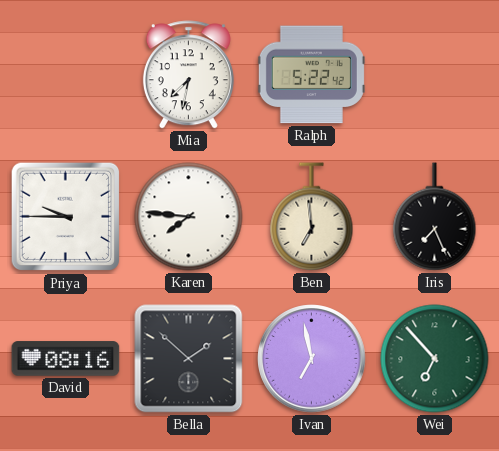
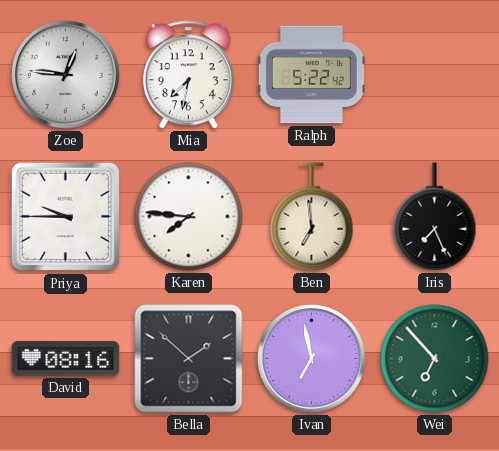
Zoe: none -> 12:46 (66, 75)
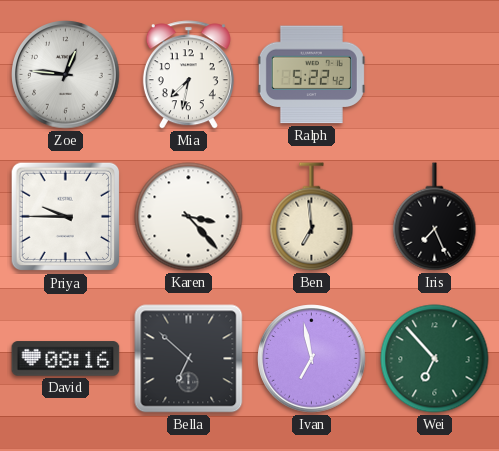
Karen: 7:46 -> 3:23 (189, 217)
Bella: 1:52 -> 6:52 (189, 359)
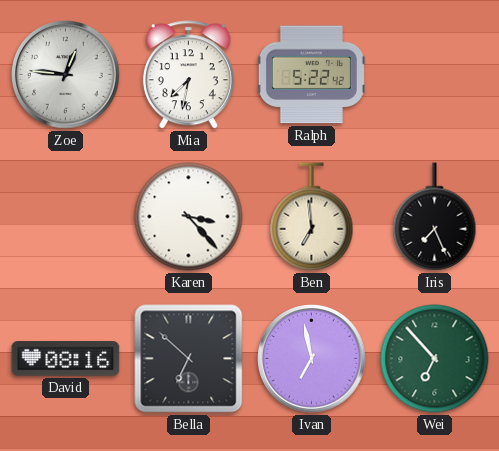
Priya: 9:45 -> none (66, 217)
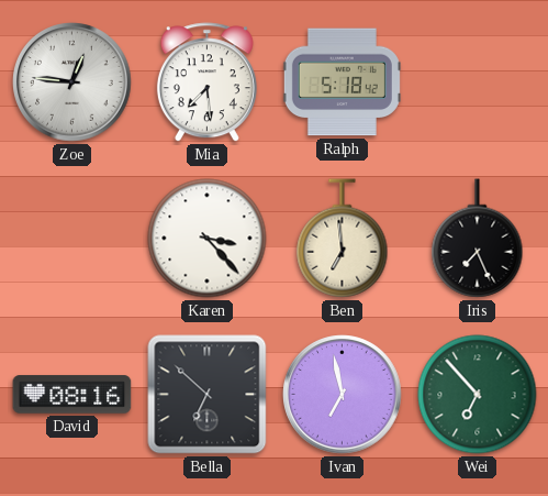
Mia: 7:32 -> 7:29 (206, 82)
Ralph: 5:22 -> 5:18 (342, 82)
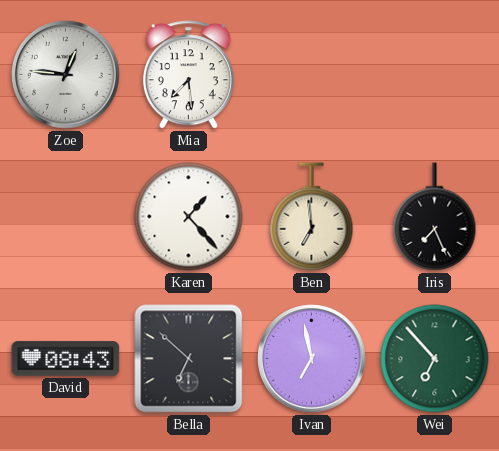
Ralph: 5:18 -> none (342, 82)
Karen: 3:23 -> 1:23 (189, 217)
David: 08:16 -> 08:43 (66, 359)
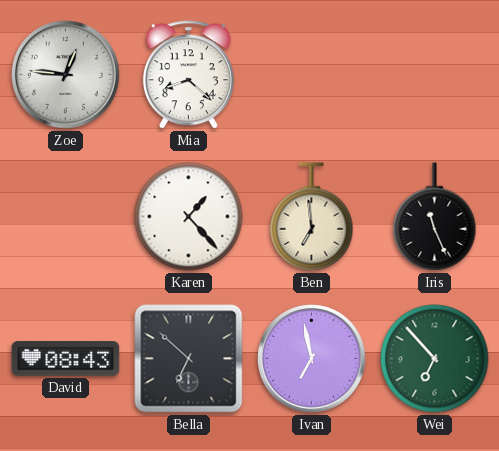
Mia: 7:29 -> 8:22 (188, 75)
Iris: 7:26 -> 11:26 (435, 217)
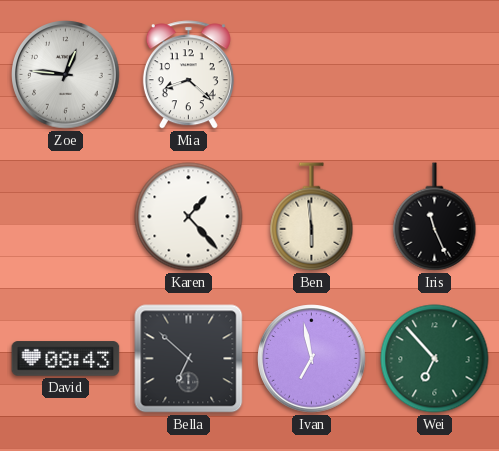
Ben: 6:59 -> 5:59 (312, 217)
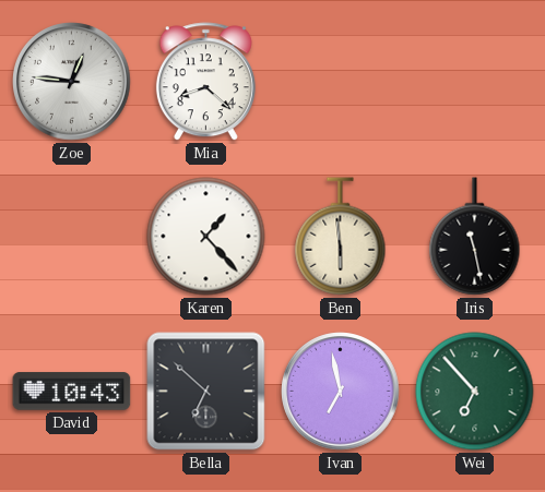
Iris: 11:26 -> 11:28 (475, 237)
David: 08:43 -> 10:43 (72, 392)
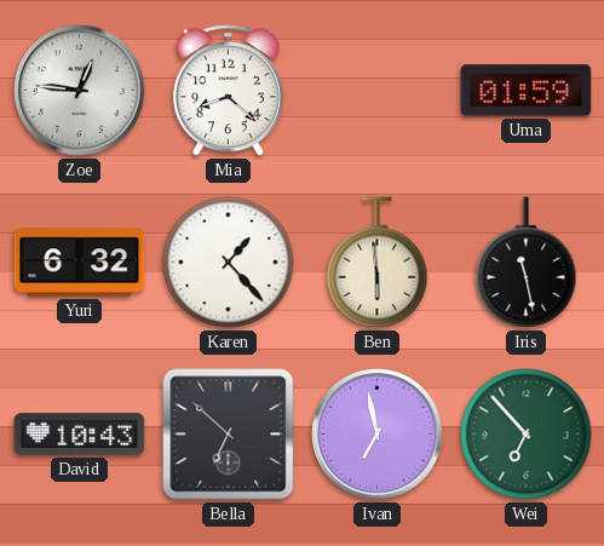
Uma: none -> 01:59 (527, 91)
Yuri: none -> 6:32 (80, 263)
